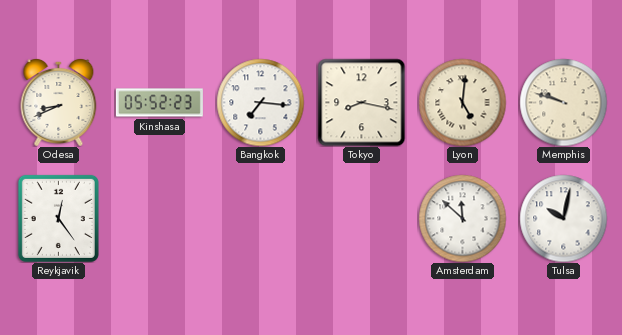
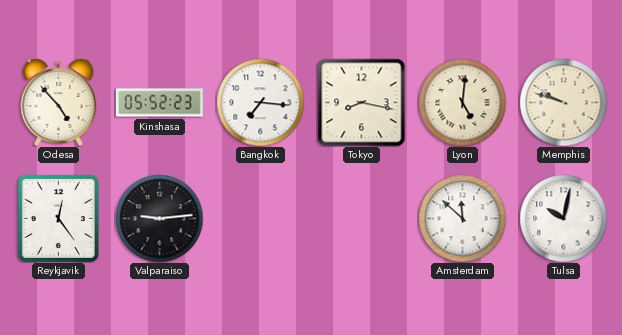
Odesa: 8:41 -> 4:53 (59, 102)
Valparaiso: none -> 9:14 (159, 218)
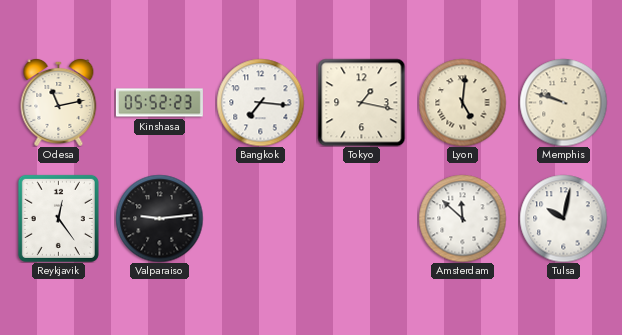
Odesa: 4:53 -> 11:13 (59, 102)
Tokyo: 8:17 -> 1:17 (361, 102)
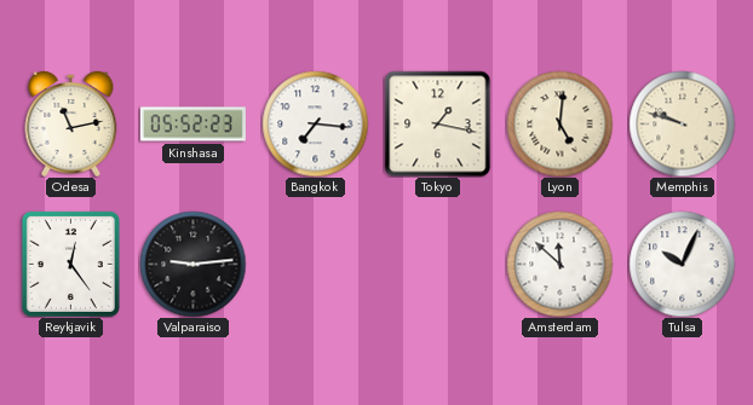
Tulsa: 10:02 -> 10:04 (682, 264)
